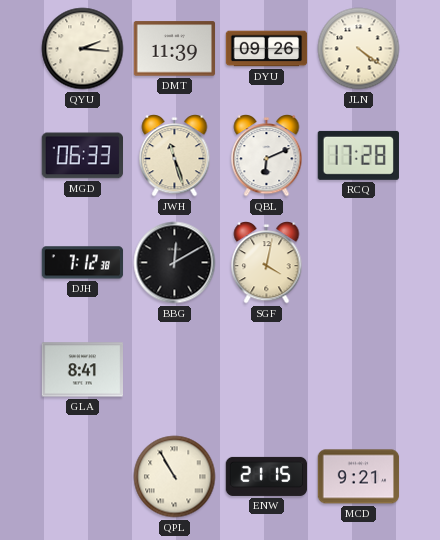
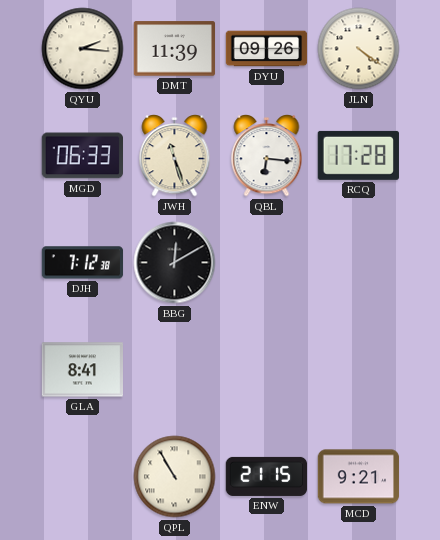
QBL: 6:11 -> 6:16 (267, 156)
SGF: 4:02 -> none (267, 263)
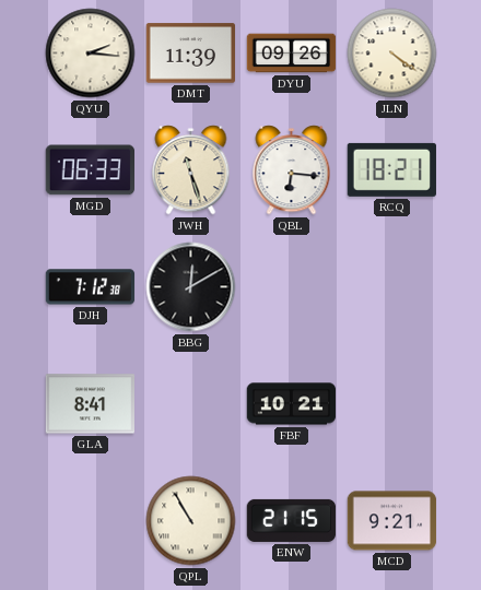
RCQ: 17:28 -> 18:21 (391, 169)
FBF: none -> 10:21 (292, 404)
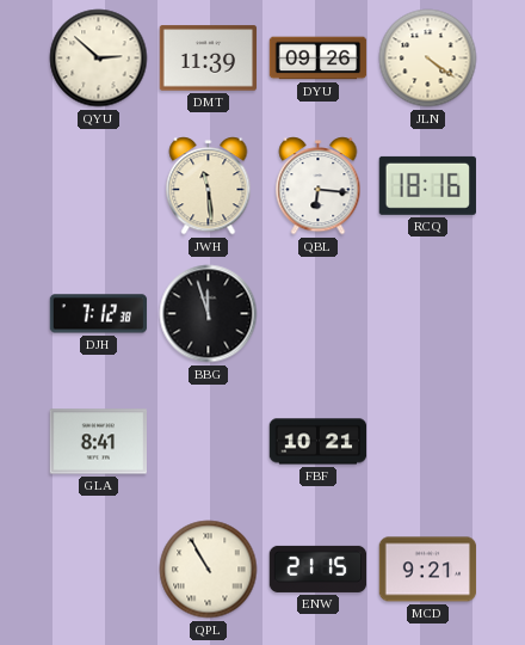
QYU: 2:16 -> 2:52 (99, 59)
MGD: 06:33 -> none (90, 170)
JWH: 11:27 -> 11:29 (209, 186)
RCQ: 18:21 -> 18:16 (427, 185)
BBG: 12:10 -> 11:57 (209, 314)
